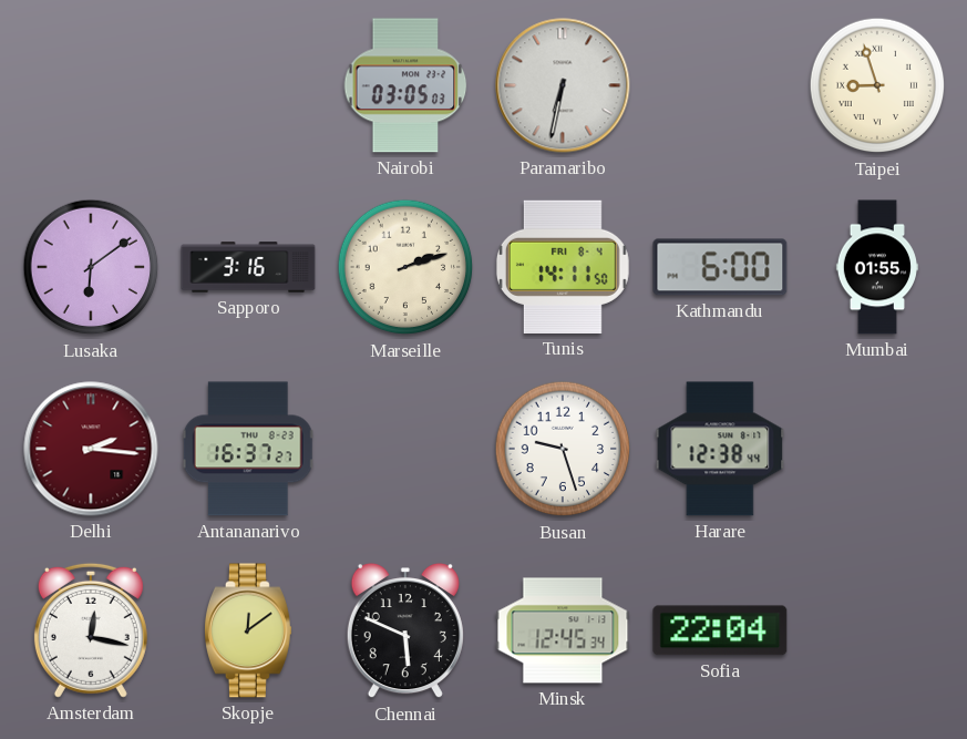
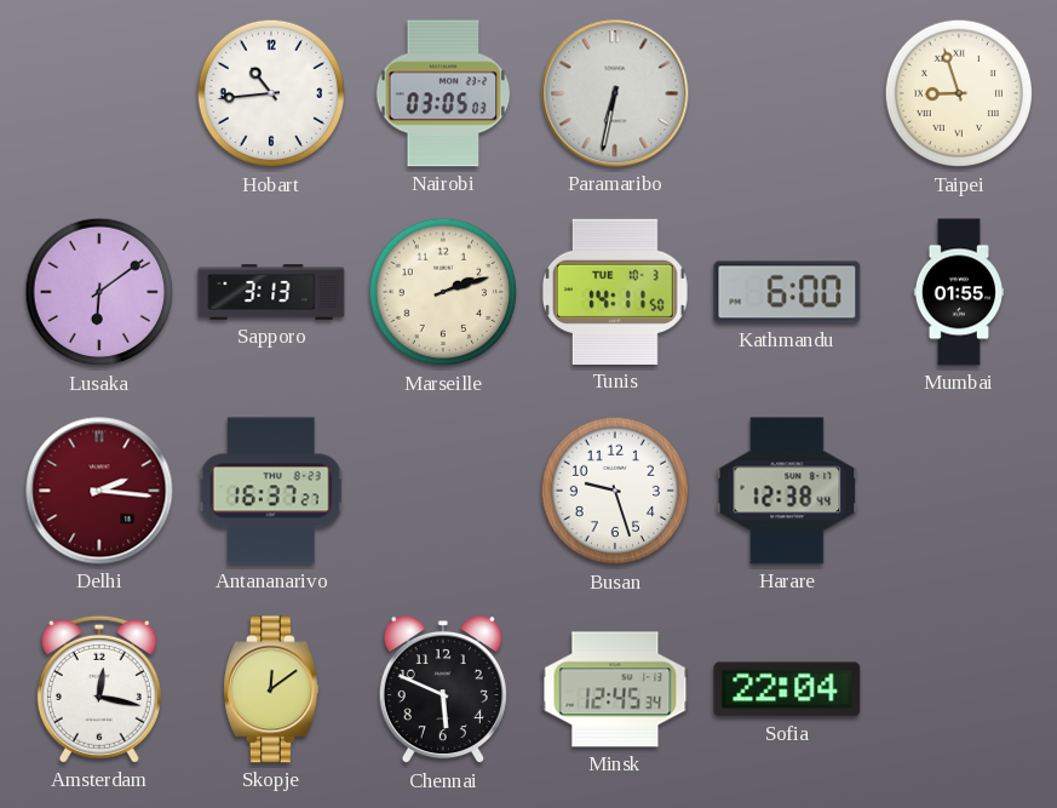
Hobart: none -> 10:44 (271, 93)
Sapporo: 3:16 -> 3:13 (271, 292)
Tunis date: FRI 8-4 -> TUE 10-3 (615, 292)
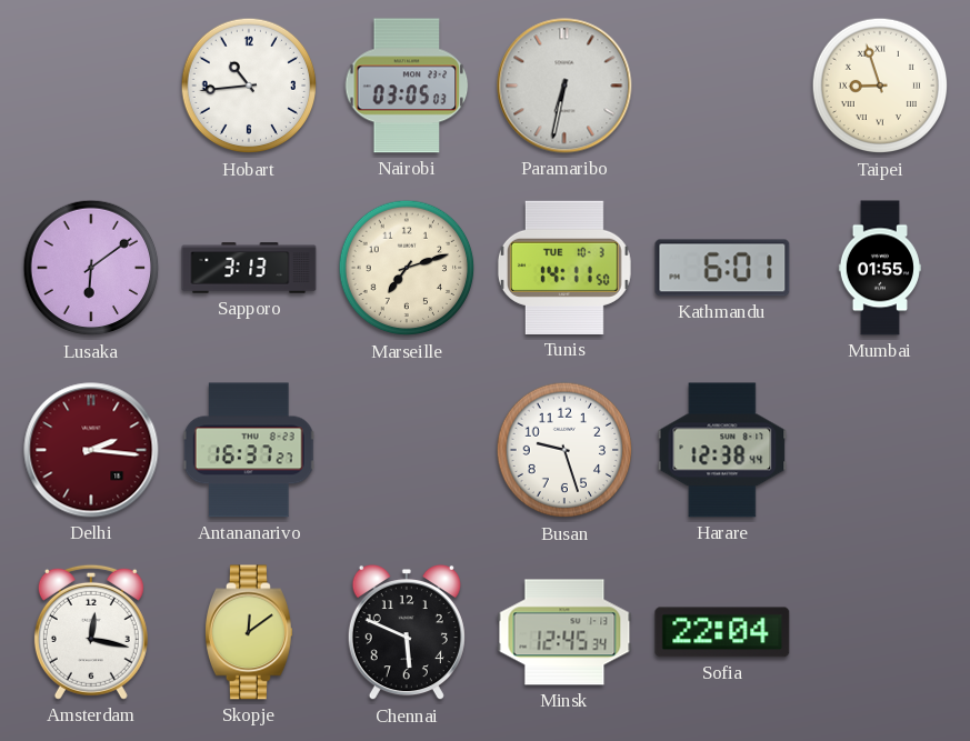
Marseille: 2:12 -> 7:12 (407, 268)
Kathmandu: 6:00 -> 6:01 (722, 268)
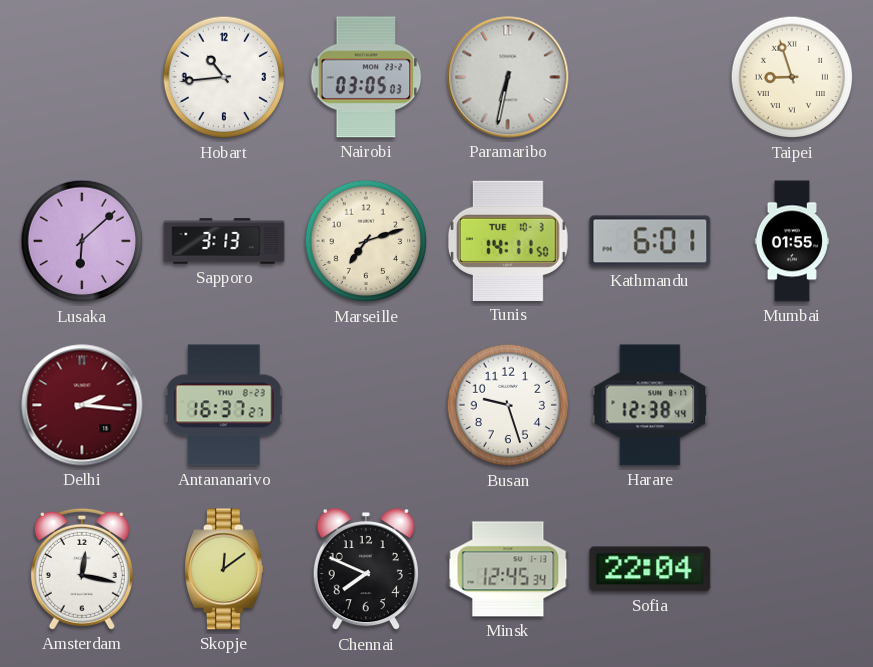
Lusaka: 6:09 -> 6:08 (82, 241)
Chennai: 5:49 -> 7:49 (366, 569)
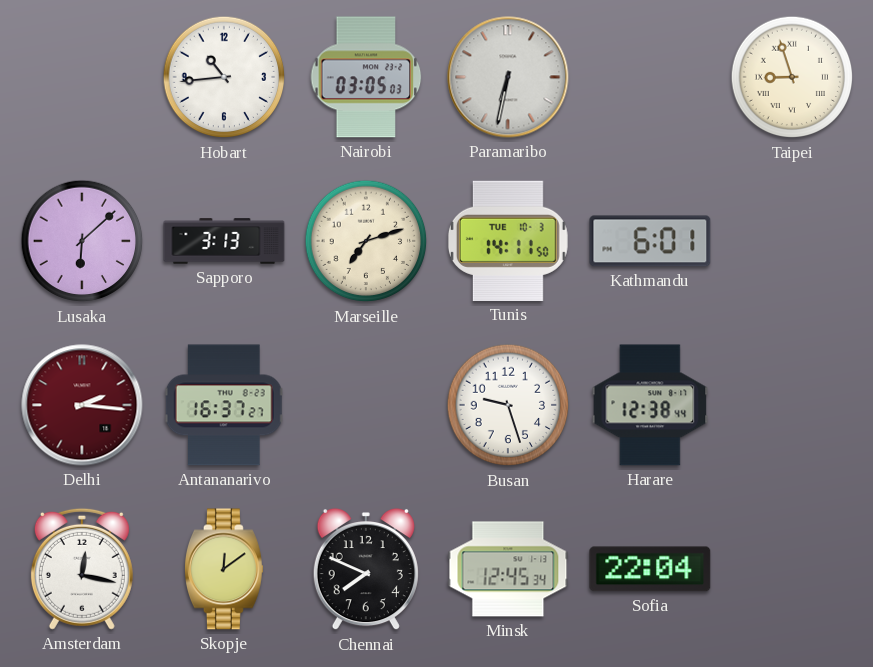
Mumbai: 01:55 -> none (791, 241)
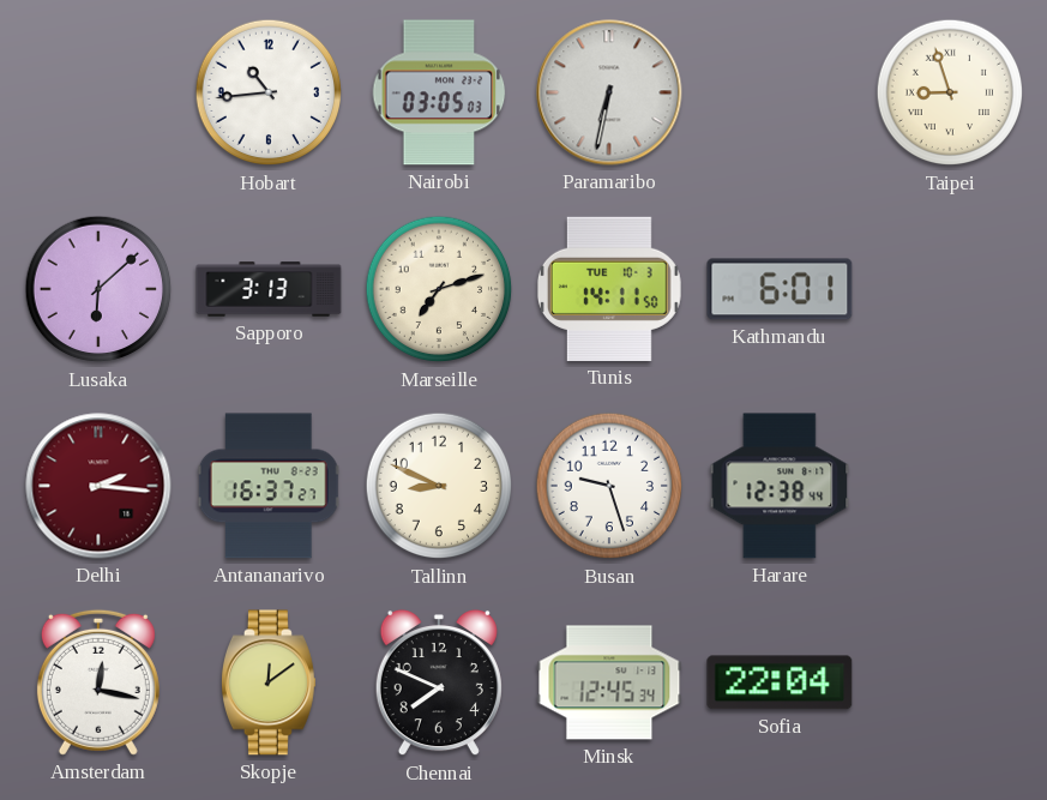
Tallinn: none -> 8:49 (439, 486)
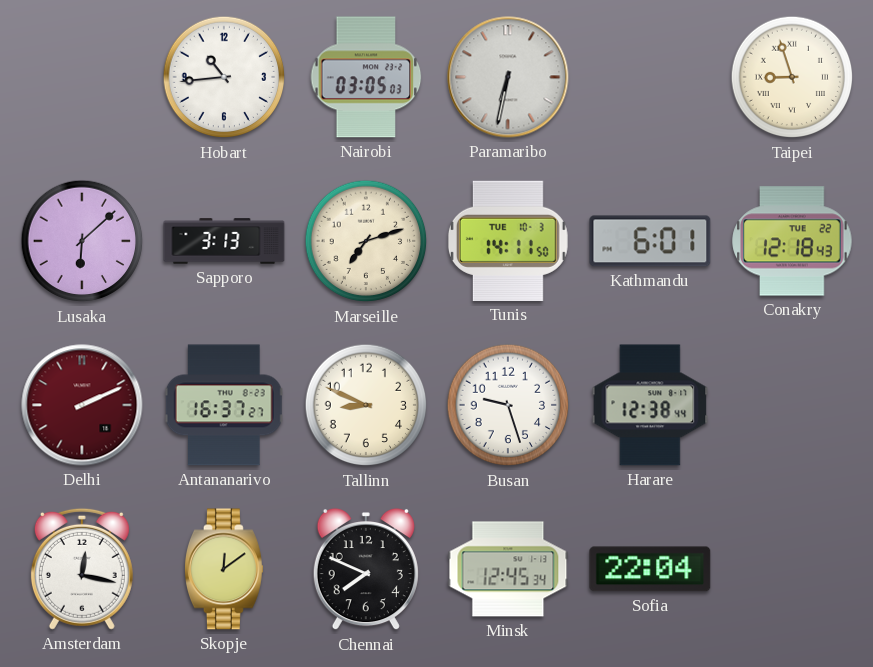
Conakry: none -> 12:18 (792, 241)
Delhi: 2:16 -> 2:11 (82, 405)
